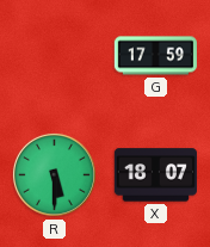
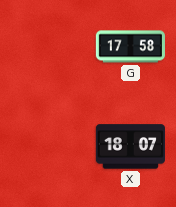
G: 17:59 -> 17:58 (130, 47)
R: 5:30 -> none (54, 174)
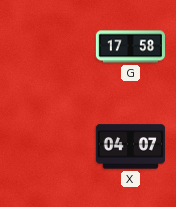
X: 18:07 -> 04:07 (130, 147)
